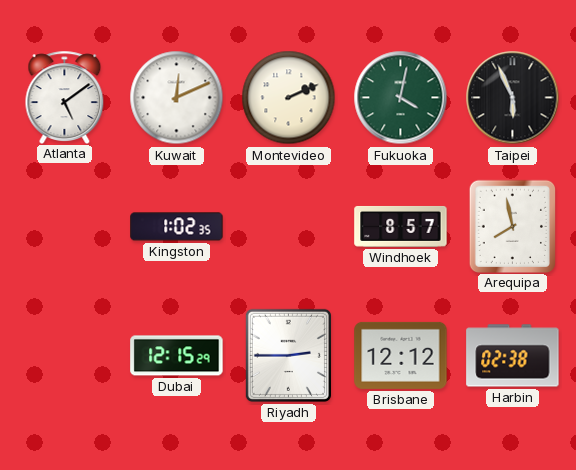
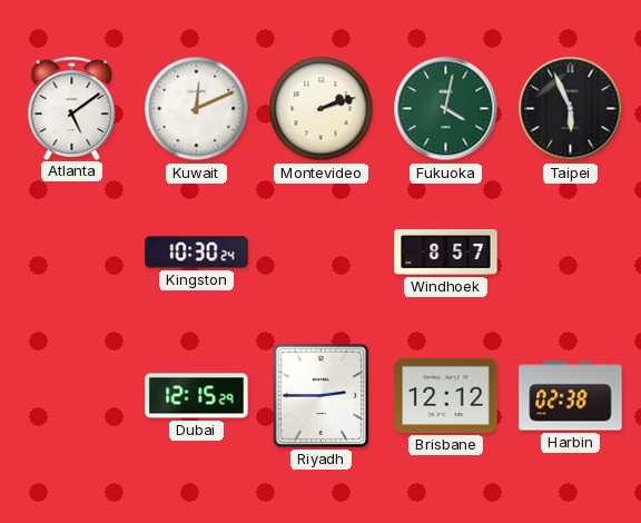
Montevideo: 2:11 -> 2:12 (322, 109)
Kingston: 1:02 -> 10:30 (197, 253)
Arequipa: 7:58 -> none (512, 226)
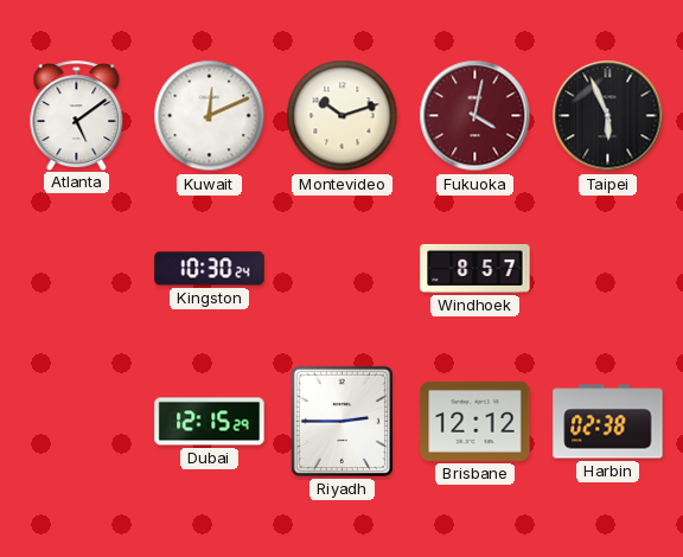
Montevideo: 2:12 -> 10:12 (343, 116)
Fukuoka dial: green -> burgundy (475, 116)
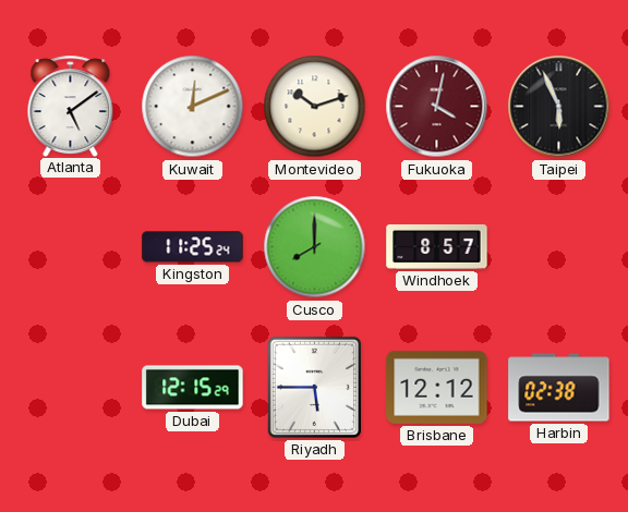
Kingston: 10:30 -> 11:25 (193, 247)
Cusco: none -> 8:00 (315, 247)
Riyadh: 2:45 -> 5:45 (314, 387)
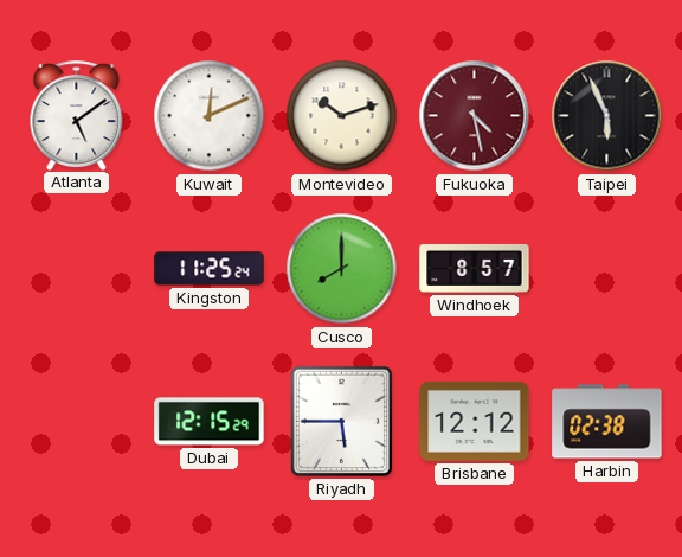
Fukuoka: 4:02 -> 4:28 (475, 116)
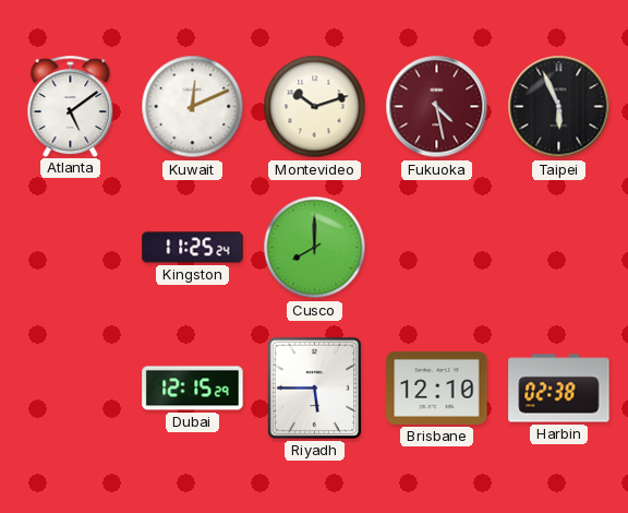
Windhoek: 8:57 -> none (475, 268)
Brisbane: 12:12 -> 12:10 (437, 387)
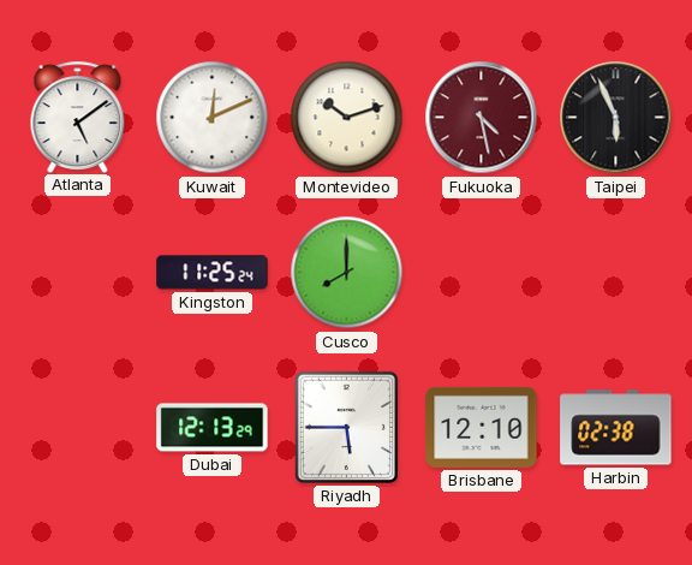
Dubai: 12:15 -> 12:13 (213, 428)
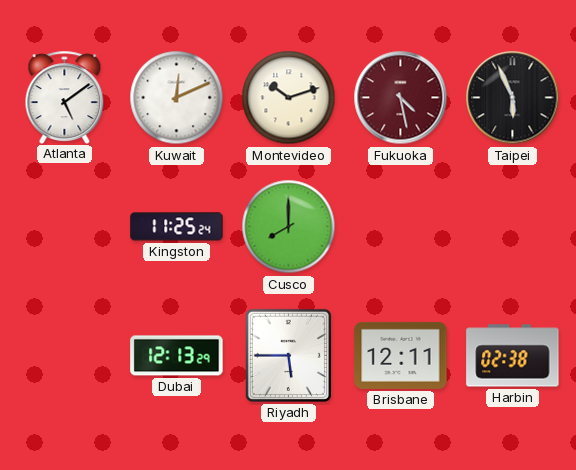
Brisbane: 12:10 -> 12:11 (401, 355)
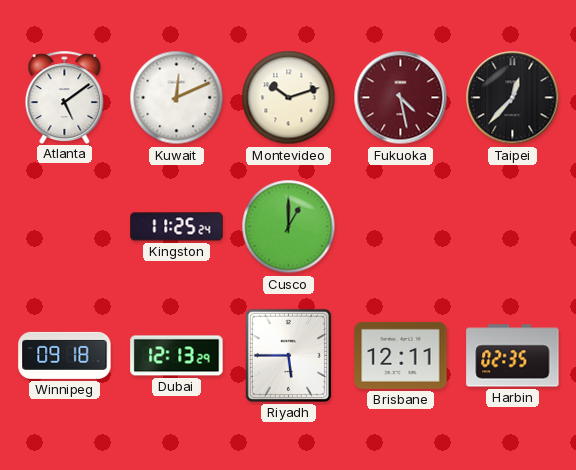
Taipei: 5:56 -> 12:37 (513, 98)
Cusco: 8:00 -> 1:00 (289, 227)
Winnipeg: none -> 09:18 (65, 355)
Harbin: 02:38 -> 02:35 (513, 356)
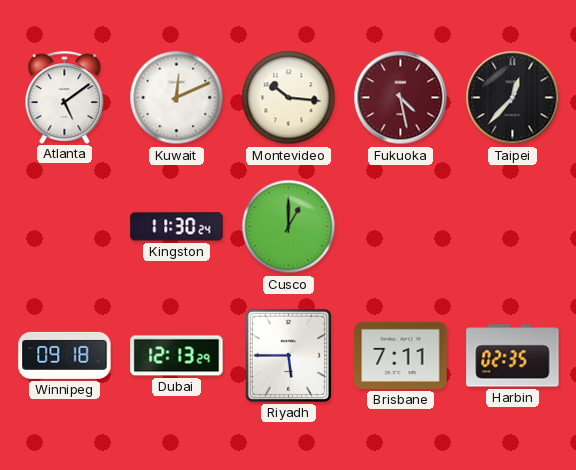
Montevideo: 10:12 -> 10:16 (289, 98)
Kingston: 11:25 -> 11:30 (177, 227)
Brisbane: 12:11 -> 7:11 (401, 355)
